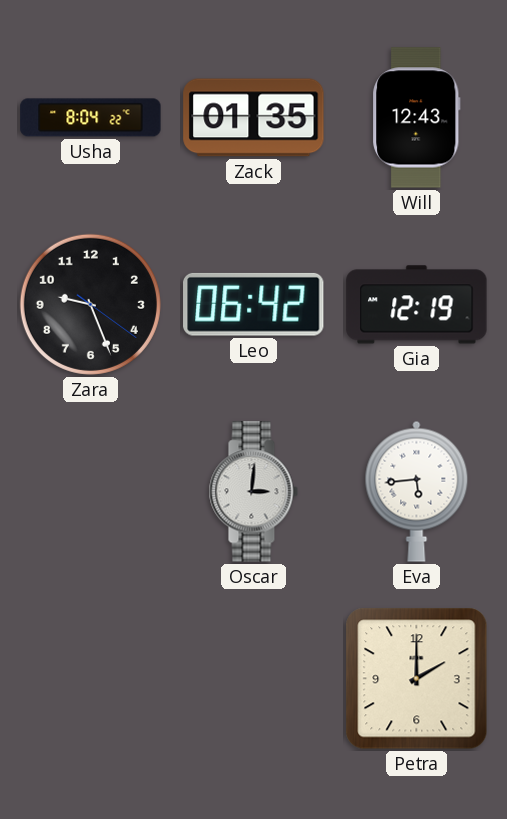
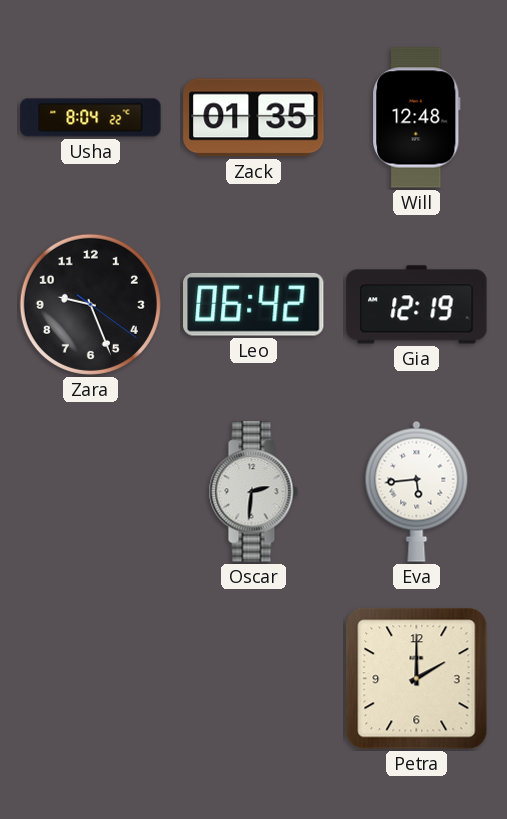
Will: 12:43 -> 12:48 (417, 118)
Oscar: 3:01 -> 2:31 (253, 492)
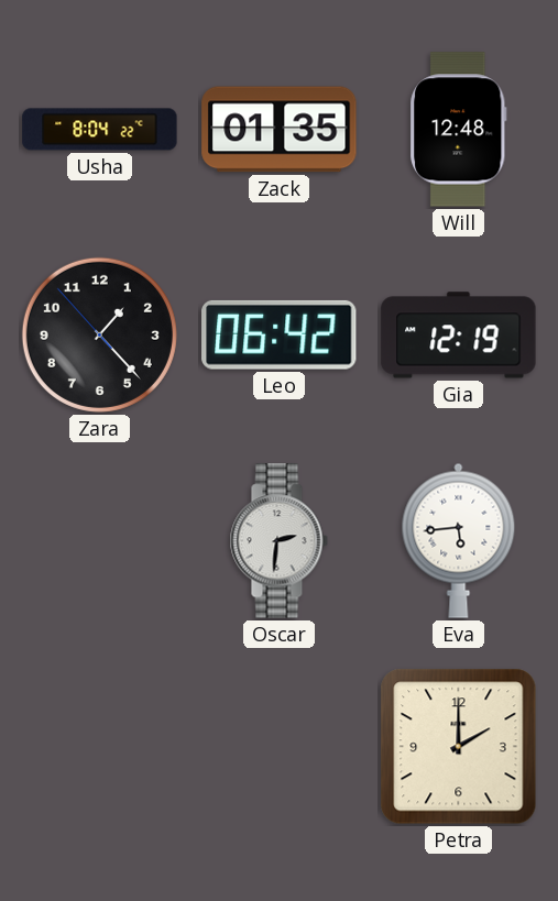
Zara: 9:26 -> 1:22 (99, 334)
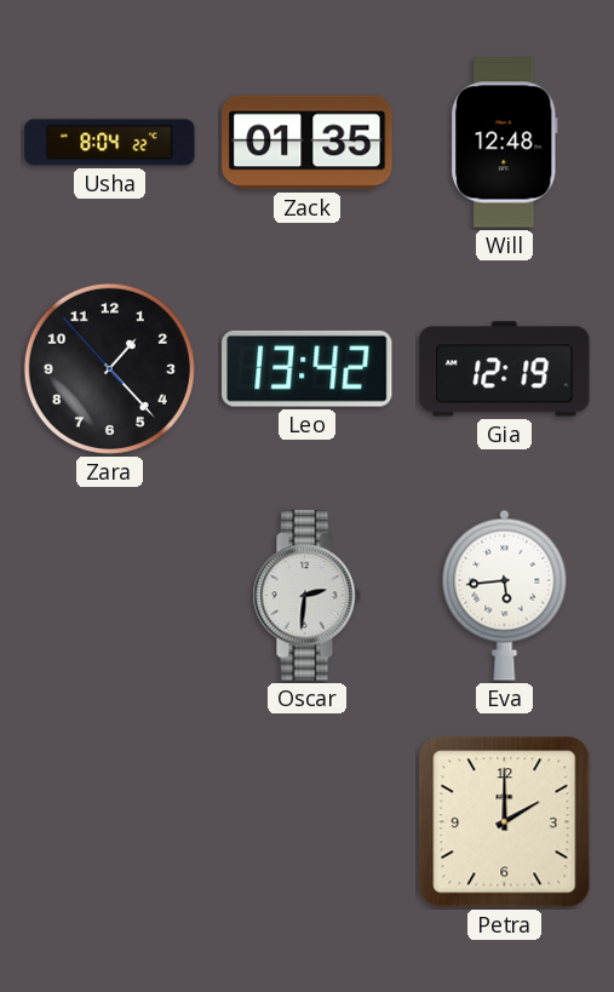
Leo: 06:42 -> 13:42 (308, 368)
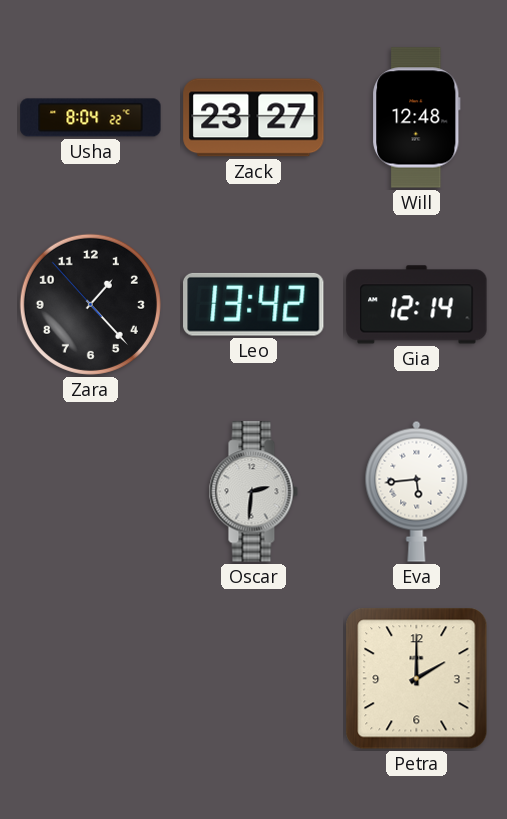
Zack: 01:35 -> 23:27 (254, 118)
Gia: 12:19 -> 12:14 (417, 305)
